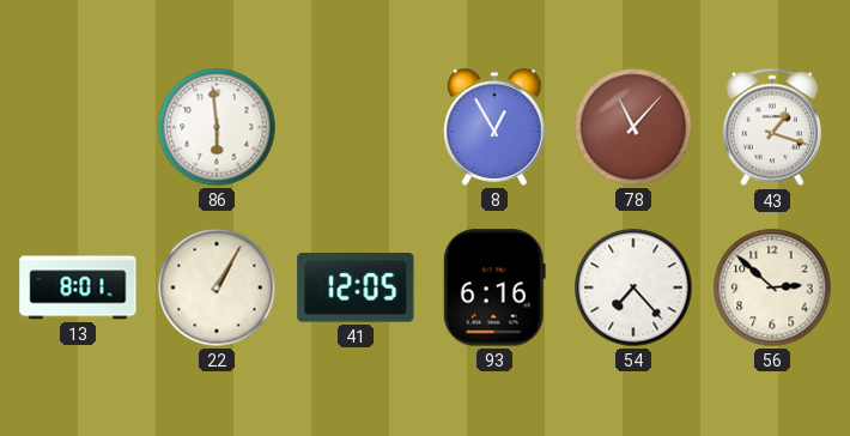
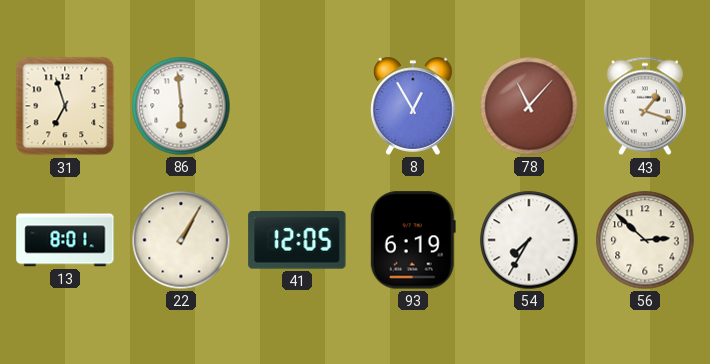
31: none -> 6:57 (65, 106)
93: 6:16 -> 6:19 (413, 240)
54: 7:23 -> 7:35 (529, 240)
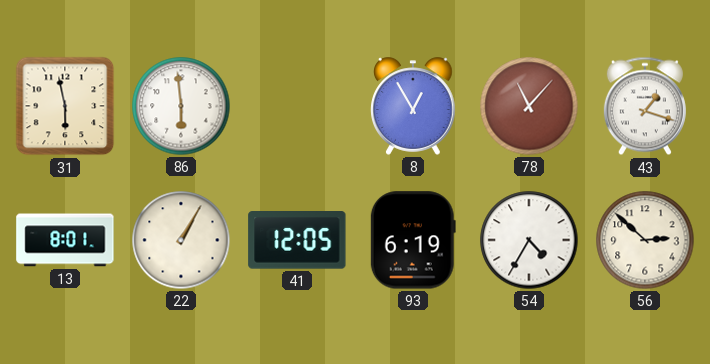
31: 6:57 -> 5:58 (65, 106)
54: 7:35 -> 4:35 (529, 240)
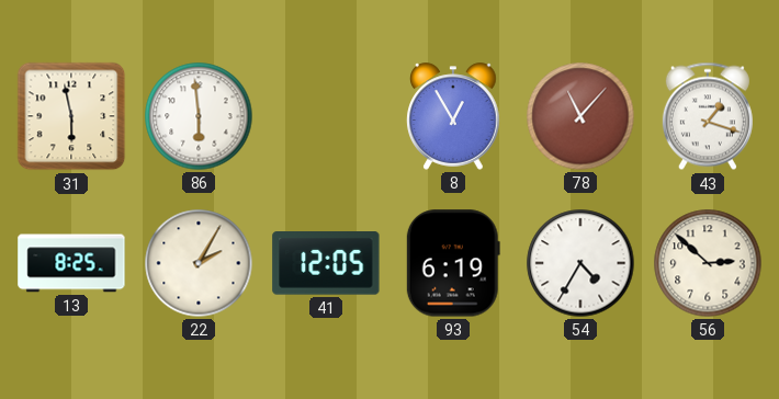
13: 8:01 -> 8:25 (71, 263)
22: 1:05 -> 2:05 (199, 263)
